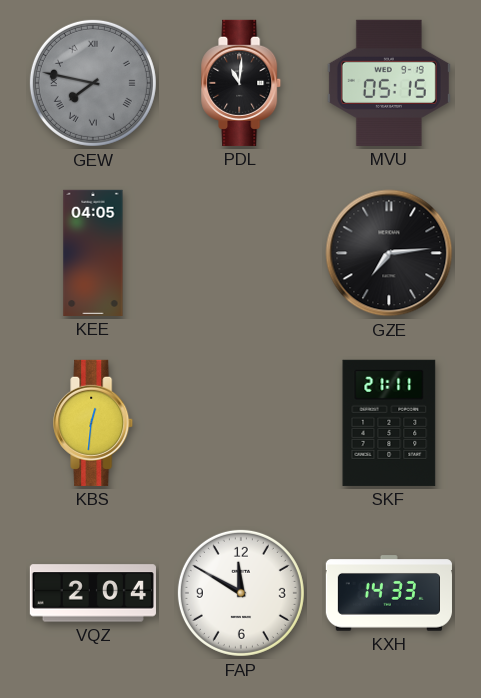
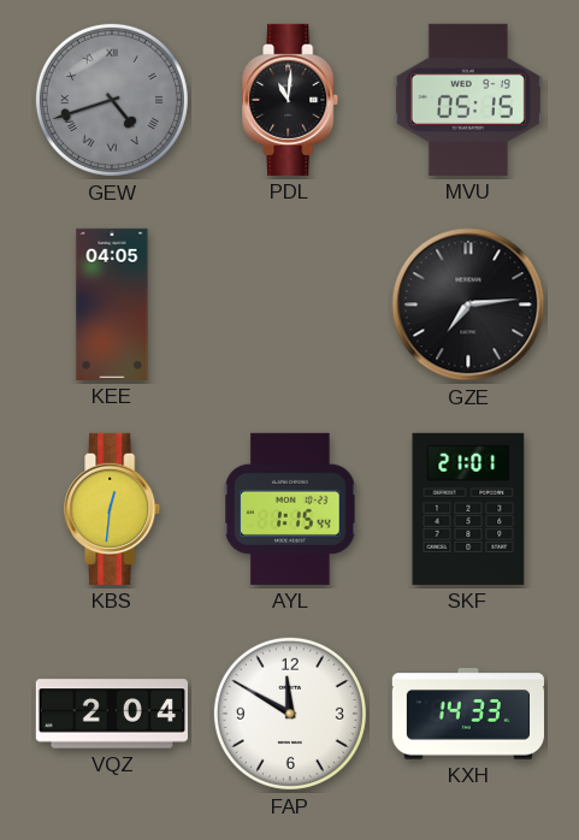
GEW: 7:47 -> 4:42 (112, 100)
AYL: none -> 1:15 (290, 509)
SKF: 21:11 -> 21:01 (468, 509)
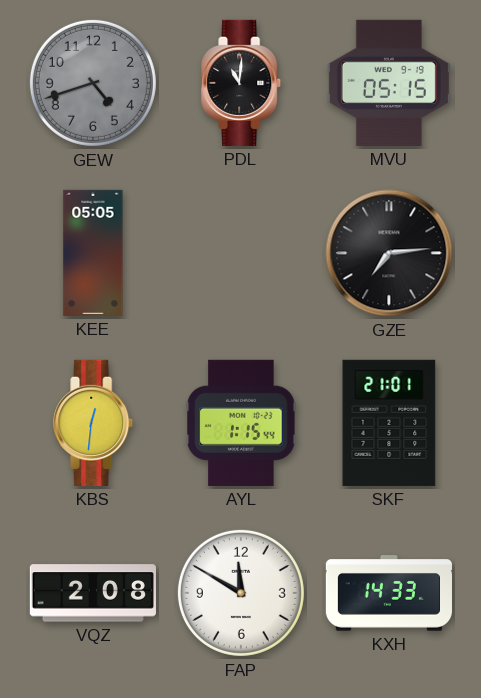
GEW numerals: Roman -> Arabic (93, 83)
KEE: 04:05 -> 05:05 (93, 253)
VQZ: 2:04 -> 2:08 (93, 593)
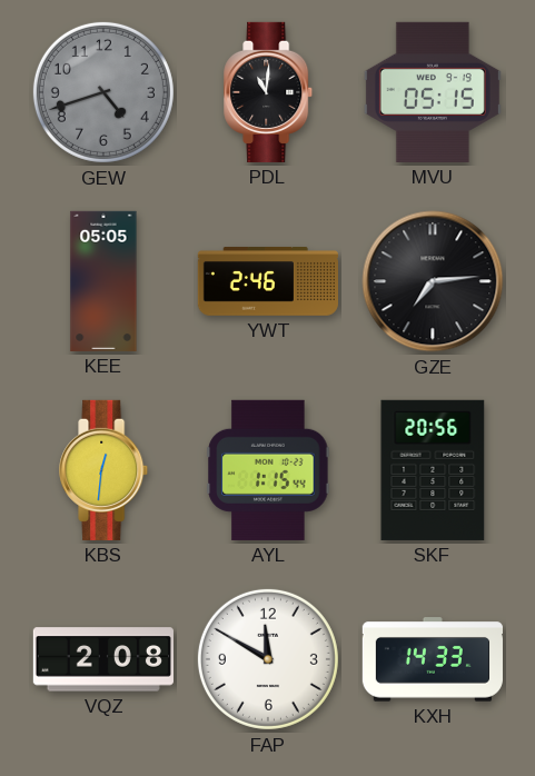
YWT: none -> 2:46 (267, 281)
SKF: 21:01 -> 20:56 (433, 470)
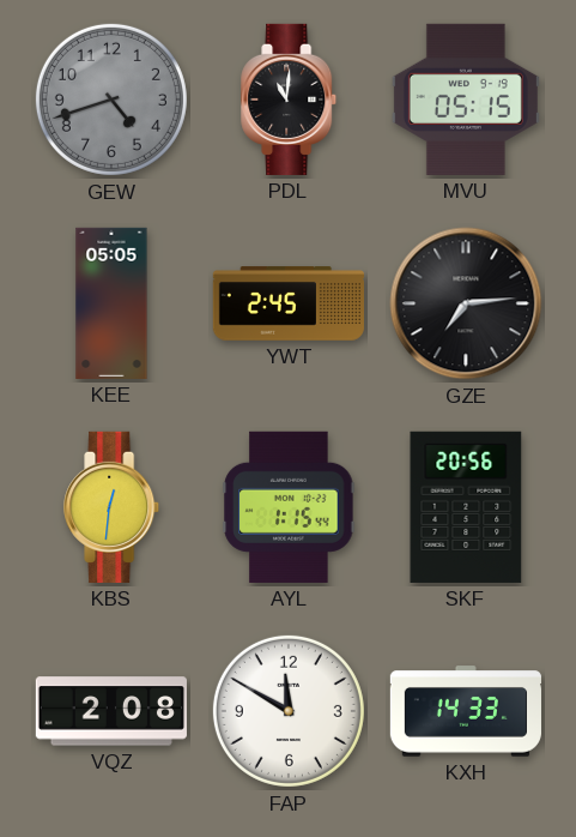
YWT: 2:46 -> 2:45 (287, 303)
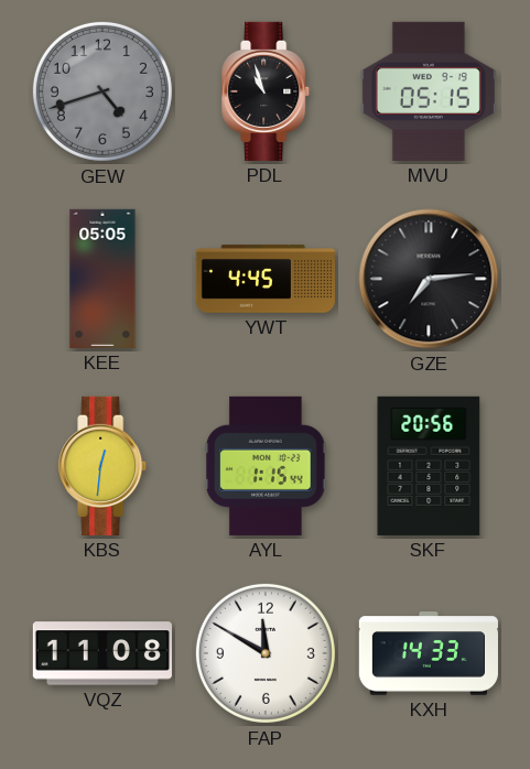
PDL: 11:01 -> 10:57 (267, 91)
YWT: 2:45 -> 4:45 (264, 279)
VQZ: 2:08 -> 11:08 (102, 653)
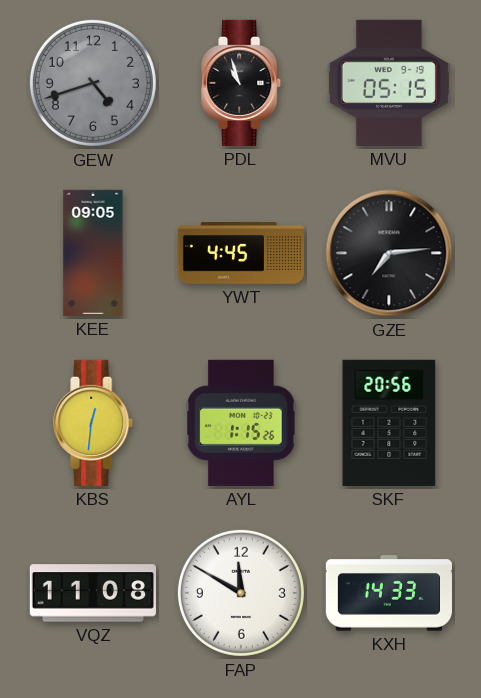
KEE: 05:05 -> 09:05 (93, 253)
AYL: 1:15:44 -> 1:15:26 (241, 423)
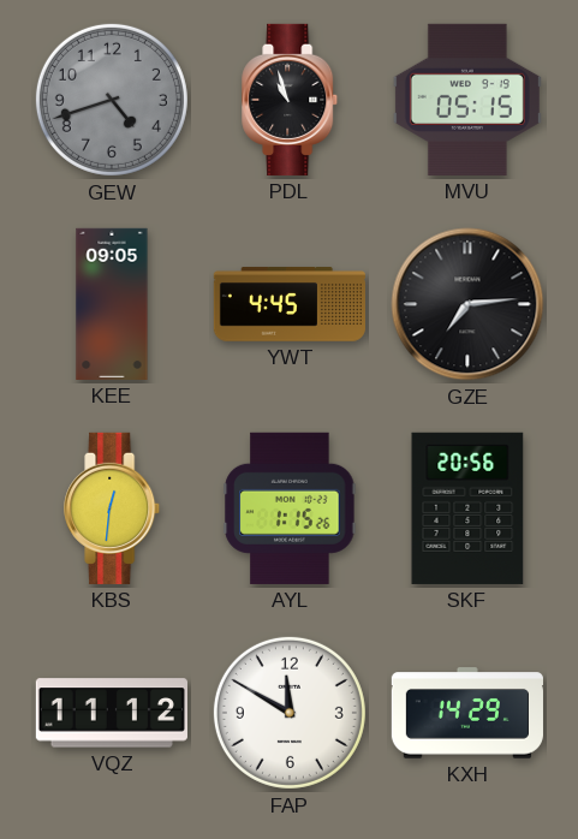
VQZ: 11:08 -> 11:12 (112, 713)
KXH: 14:33 -> 14:29 (467, 713)
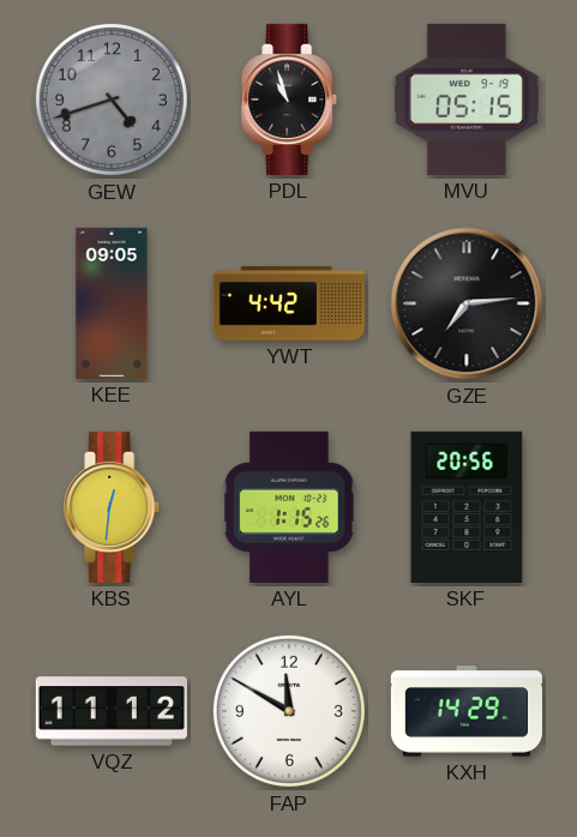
YWT: 4:45 -> 4:42 (288, 303)
